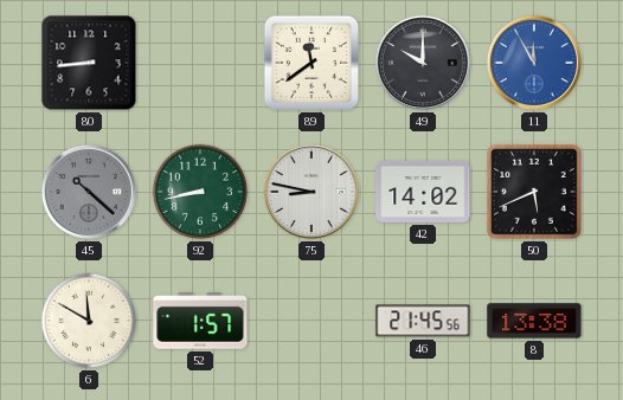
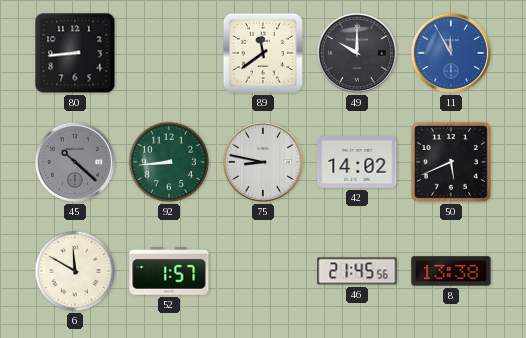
92: 8:43 -> 8:44 (169, 162)
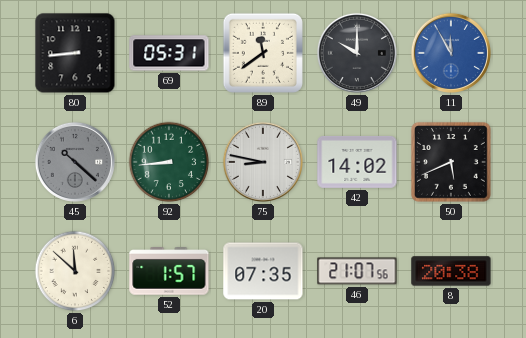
69: none -> 05:31 (169, 53)
6: 11:50 -> 11:52 (75, 271)
20: none -> 07:35 (263, 271)
46: 21:45 -> 21:07 (357, 271)
8: 13:38 -> 20:38 (451, 271)
